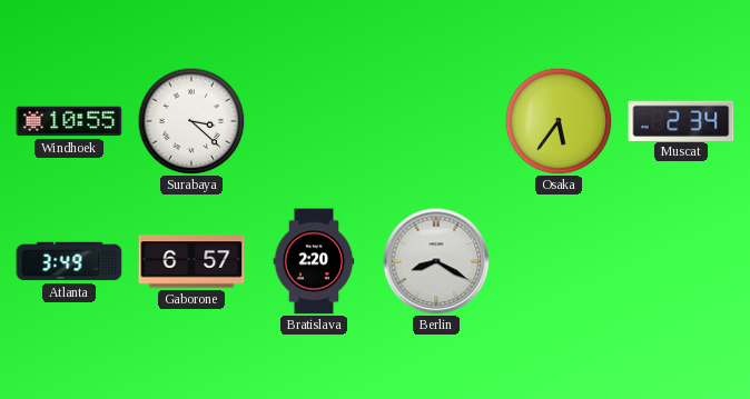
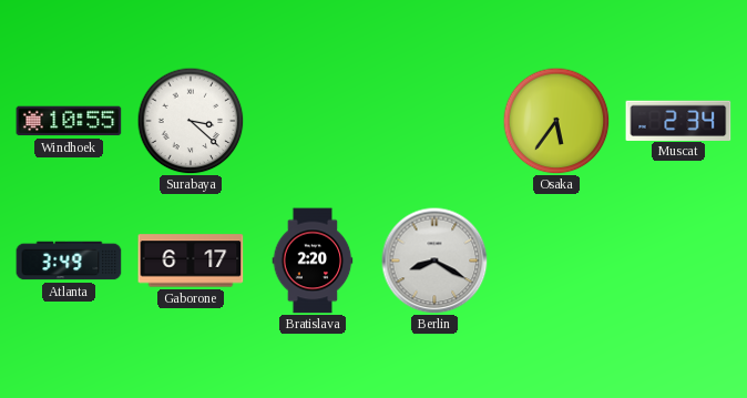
Gaborone: 6:57 -> 6:17 (191, 261)
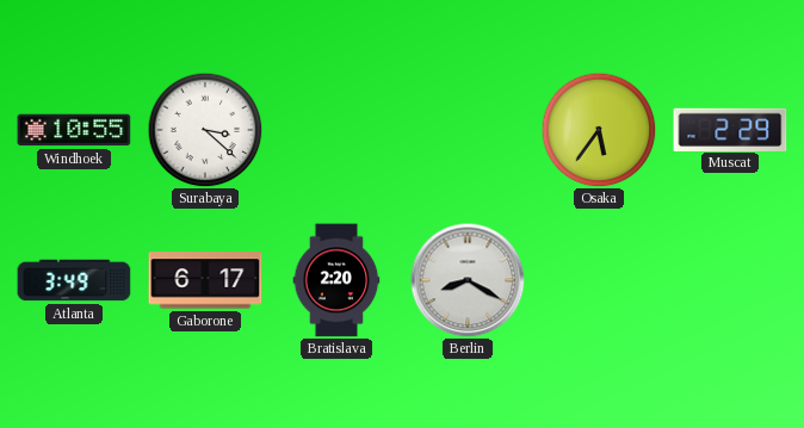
Muscat: 2:34 -> 2:29 (730, 129)
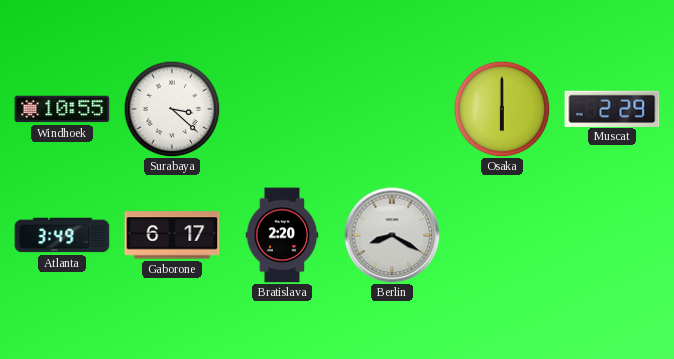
Osaka: 5:36 -> 6:00 (502, 109)
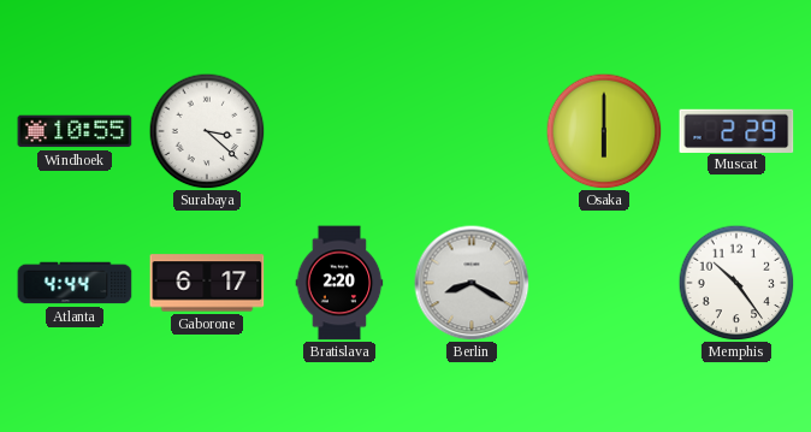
Atlanta: 3:49 -> 4:44 (75, 283)
Memphis: none -> 10:24 (736, 283)
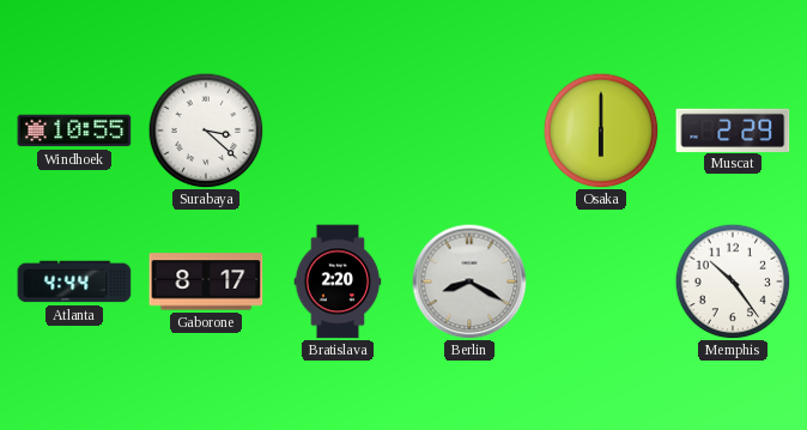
Gaborone: 6:17 -> 8:17 (206, 281)
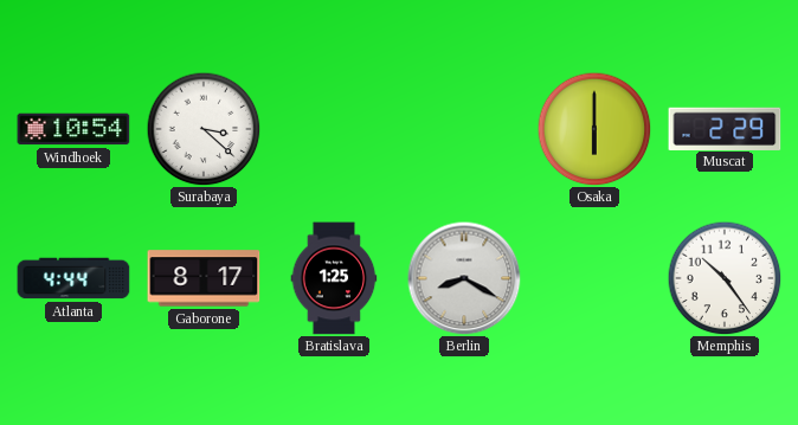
Windhoek: 10:55 -> 10:54 (73, 129)
Bratislava: 2:20 -> 1:25 (334, 278)
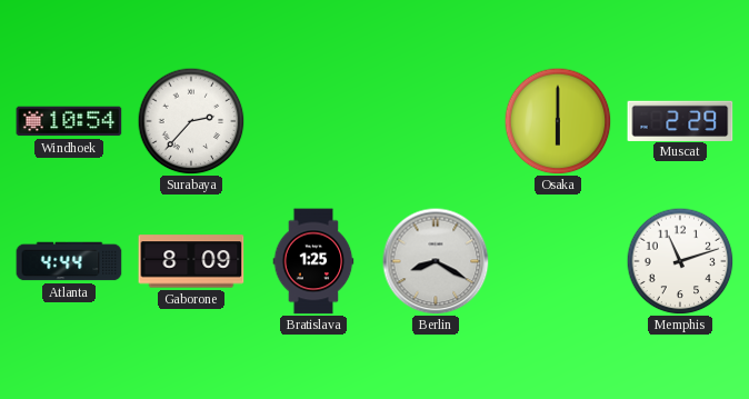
Surabaya: 3:22 -> 2:37 (191, 121)
Gaborone: 8:17 -> 8:09 (191, 261)
Memphis: 10:24 -> 11:12 (680, 261)
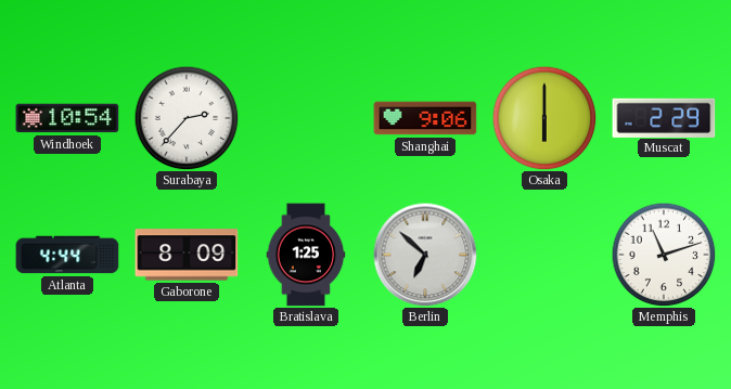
Shanghai: none -> 9:06 (425, 118)
Berlin: 8:20 -> 6:52 (425, 255)
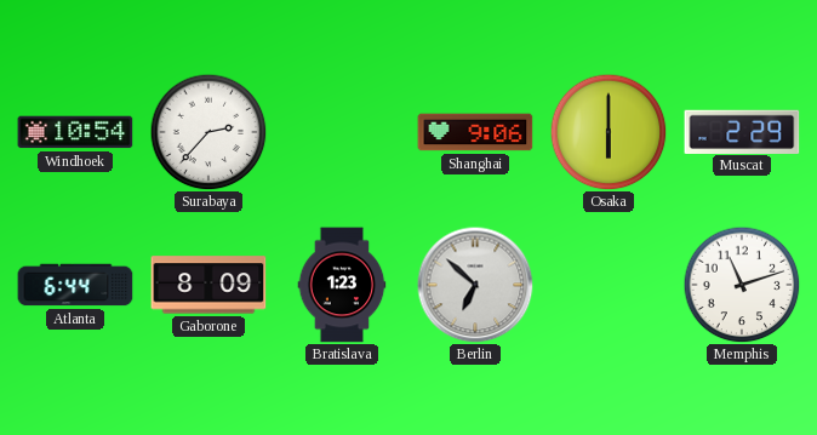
Atlanta: 4:44 -> 6:44 (75, 285)
Bratislava: 1:25 -> 1:23 (342, 285)
